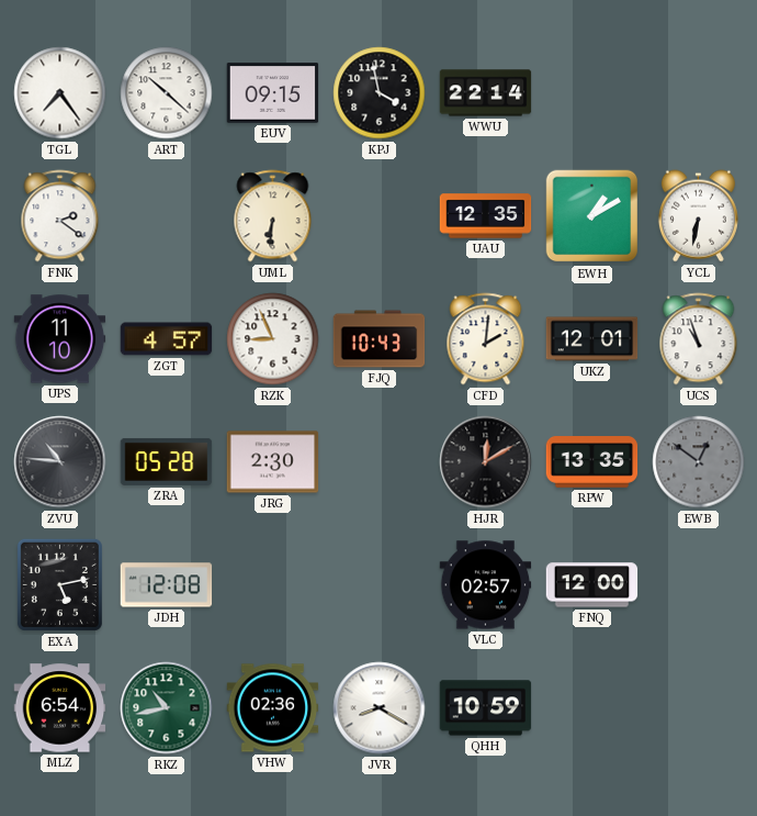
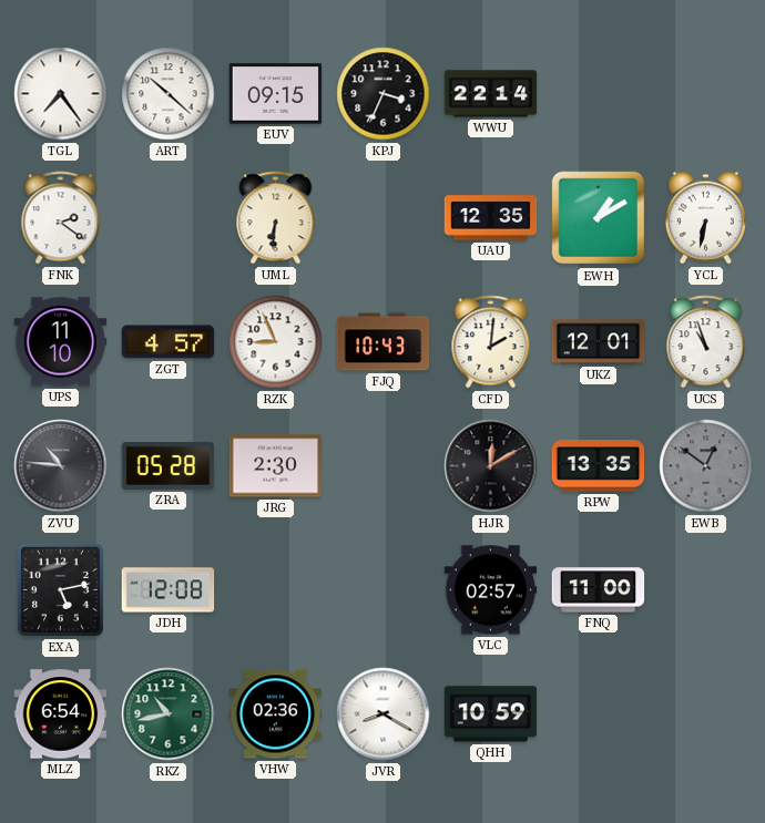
KPJ: 3:58 -> 3:34 (384, 94)
FNQ: 12:00 -> 11:00 (599, 590)
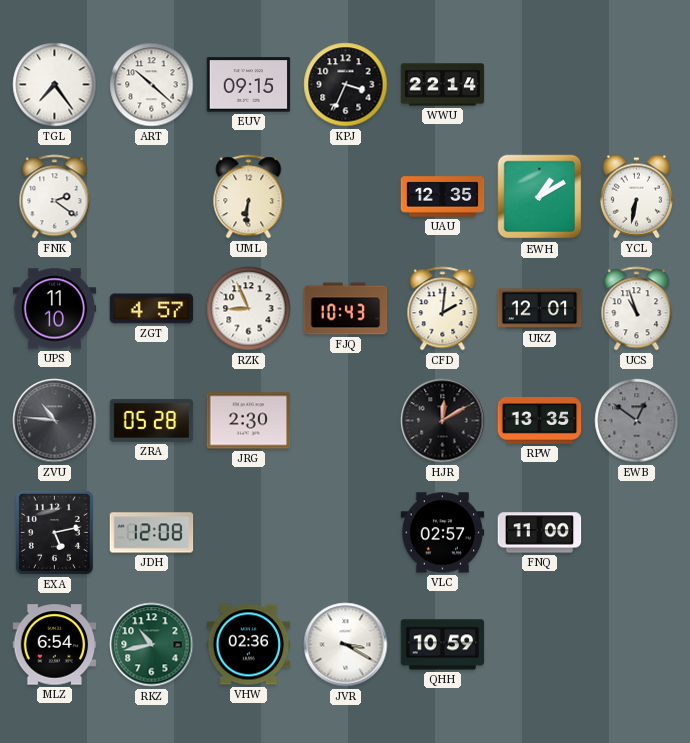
JVR: 8:20 -> 3:20 (346, 645)
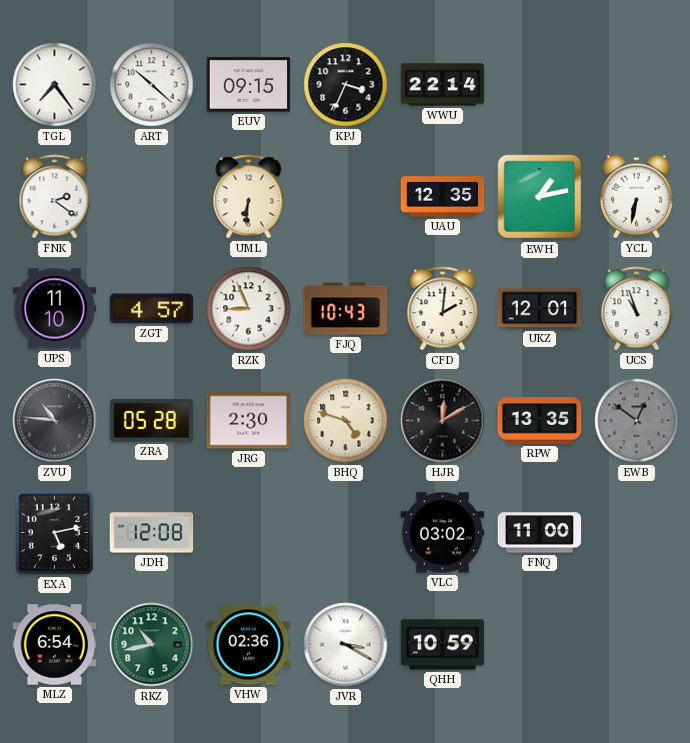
EWH: 1:10 -> 1:13 (540, 197)
BHQ: none -> 4:48 (346, 421)
VLC: 02:57 -> 03:02 (443, 533)
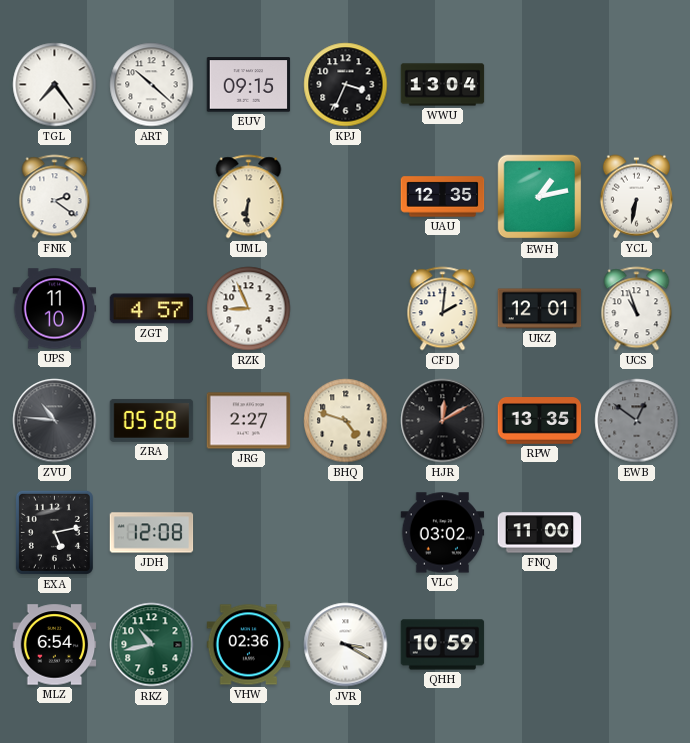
WWU: 22:14 -> 13:04 (443, 85)
FJQ: 10:43 -> none (346, 309)
JRG: 2:30 -> 2:27 (249, 421)
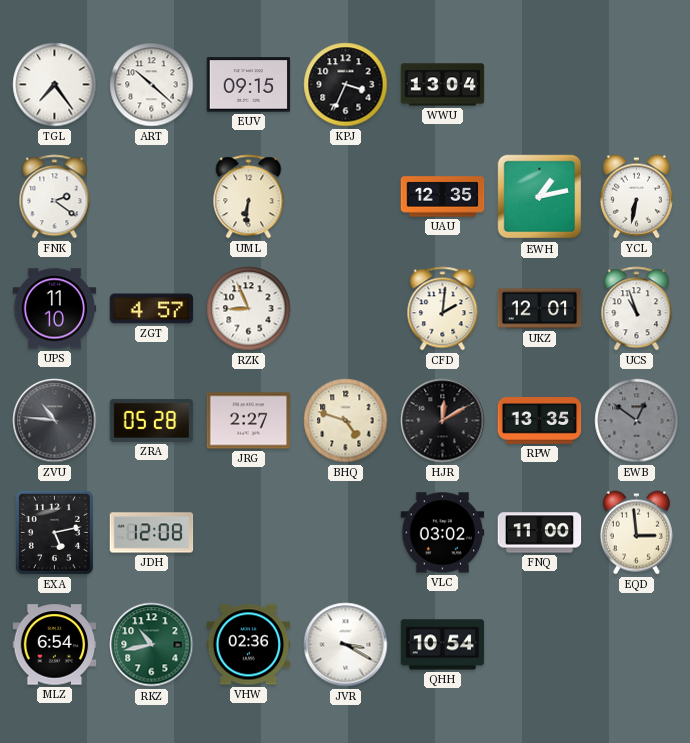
EQD: none -> 2:59 (636, 533)
QHH: 10:59 -> 10:54 (443, 645)
